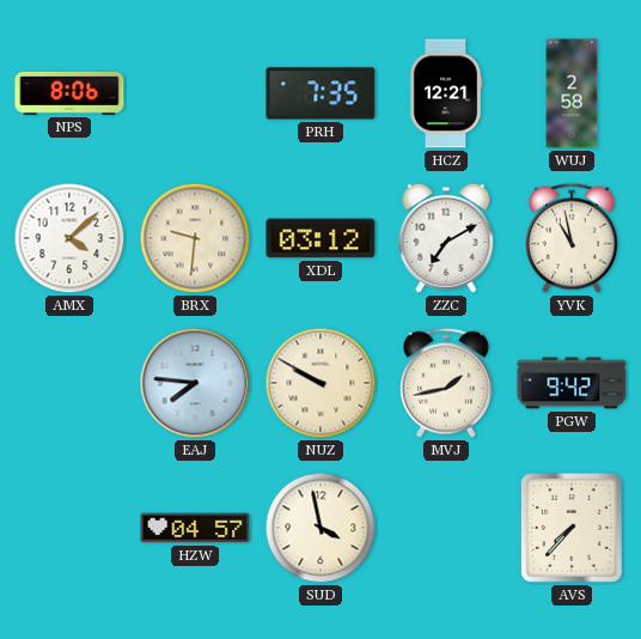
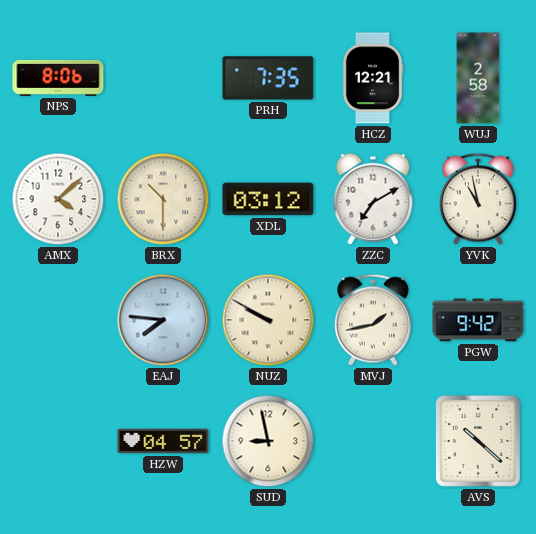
BRX: 9:31 -> 10:30 (163, 199)
SUD: 3:58 -> 8:58 (268, 441)
AVS: 7:37 -> 10:22 (478, 441)
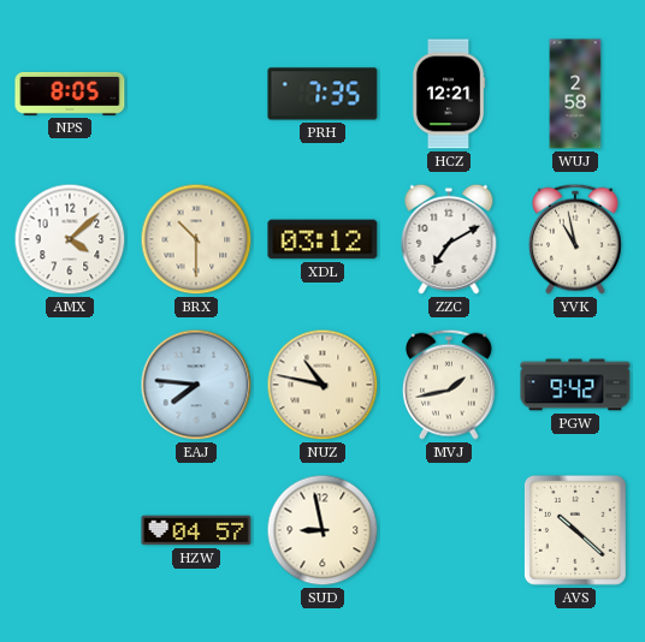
NPS: 8:06 -> 8:05 (70, 94)
NUZ: 9:50 -> 10:47 (322, 385)
